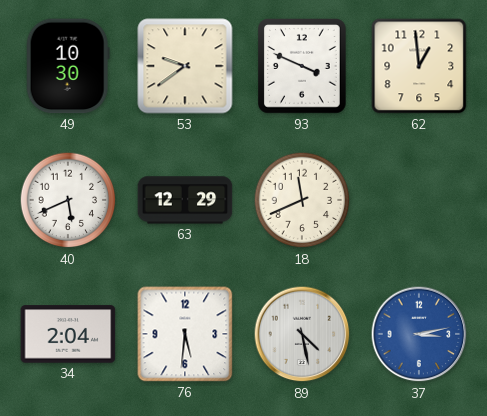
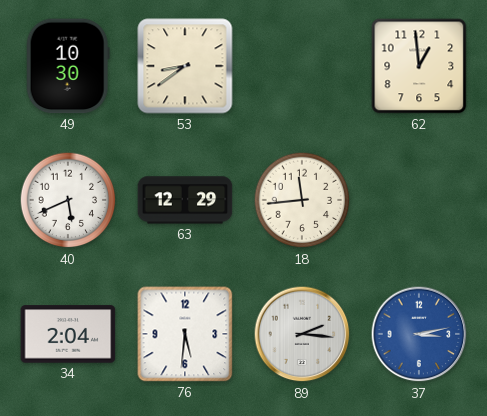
53: 9:39 -> 8:39 (185, 66)
93: 3:49 -> none (303, 67)
18: 11:41 -> 11:44 (302, 200)
89: 4:28 -> 2:16 (302, 334)
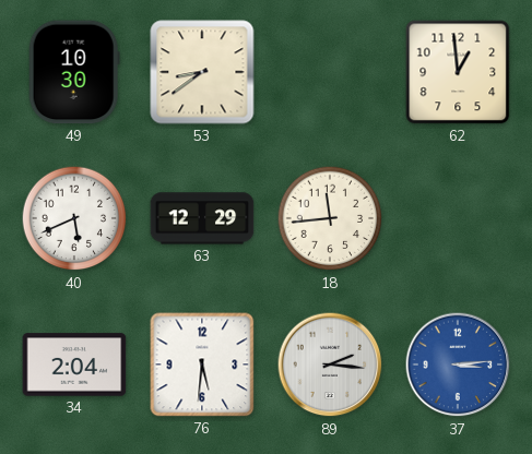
37: 3:13 -> 3:14 (458, 365)
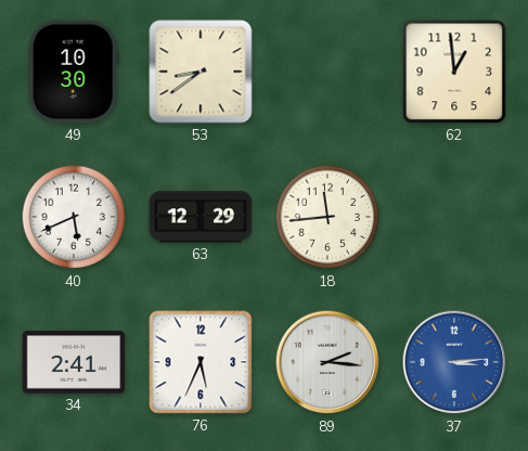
34: 2:04 -> 2:41 (74, 362)
76: 5:31 -> 5:34 (201, 362)
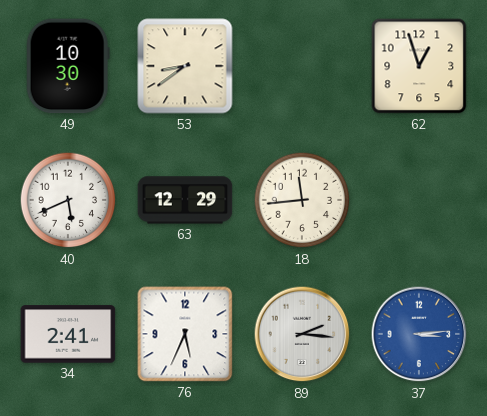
62: 12:59 -> 12:57 (419, 66)
